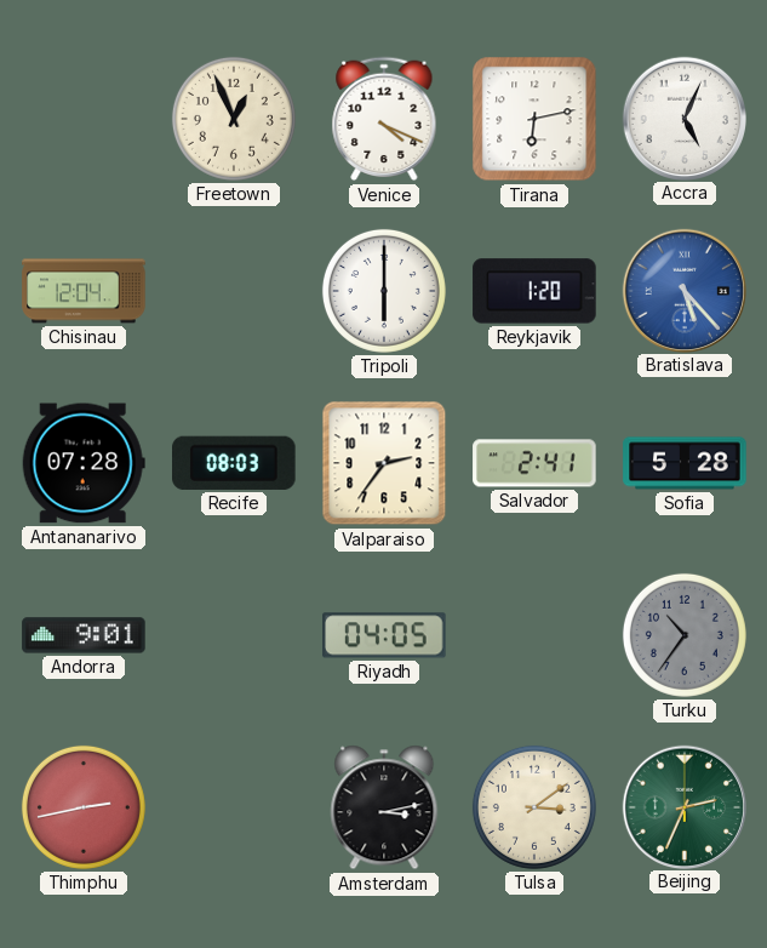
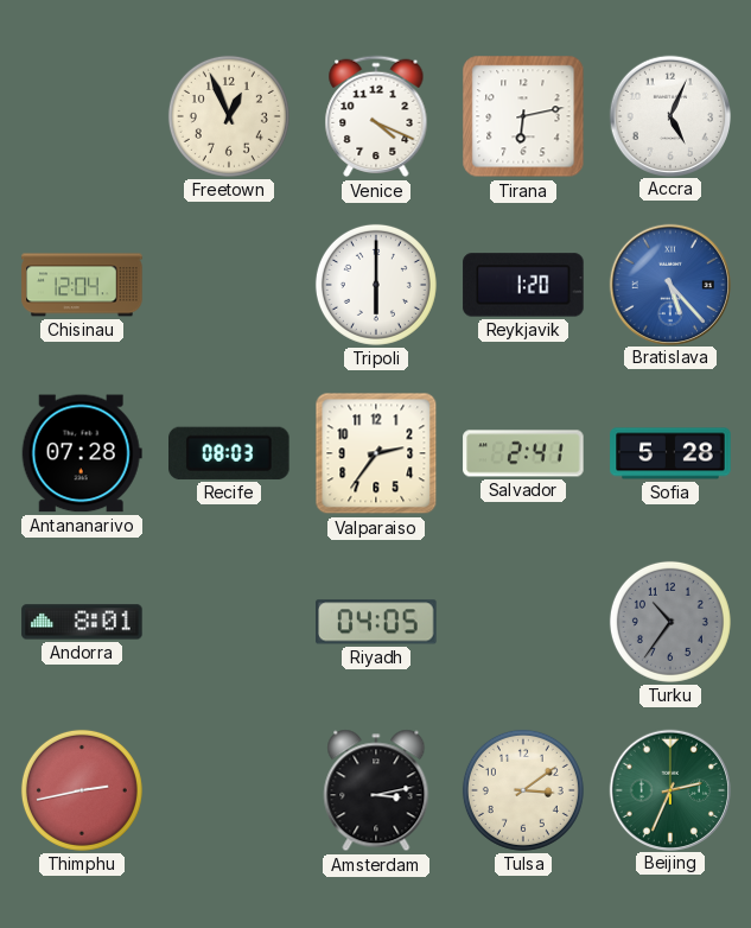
Andorra: 9:01 -> 8:01 (82, 622)
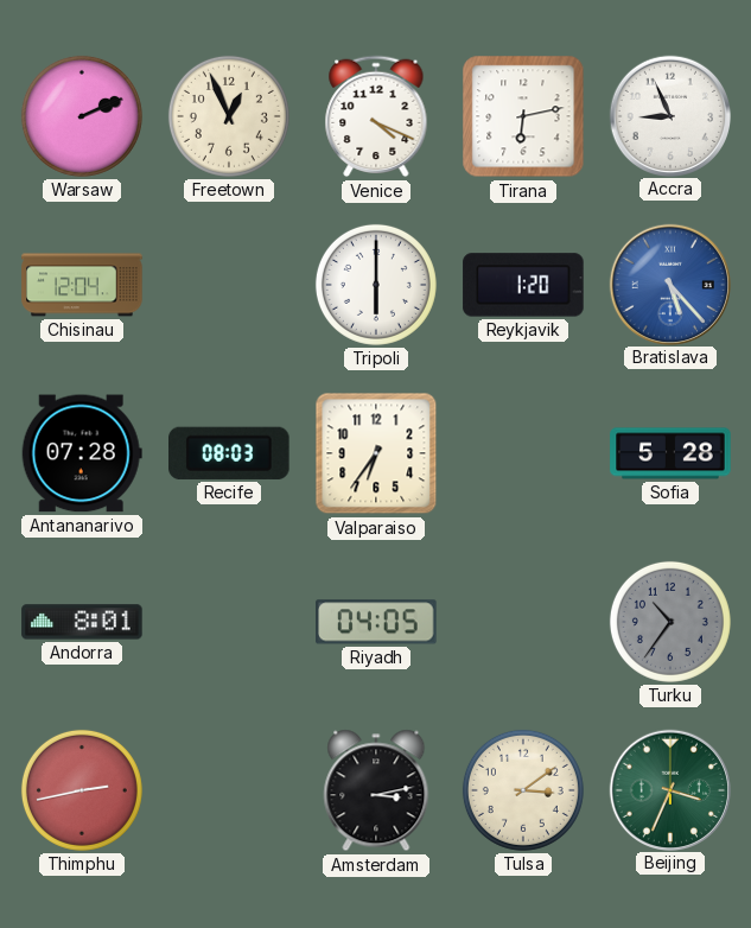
Warsaw: none -> 2:11 (82, 116)
Accra: 5:04 -> 8:56 (669, 115)
Valparaiso: 2:36 -> 6:36 (376, 453)
Salvador: 2:41 -> none (523, 453)
Beijing: 2:34 -> 3:34 (669, 789)
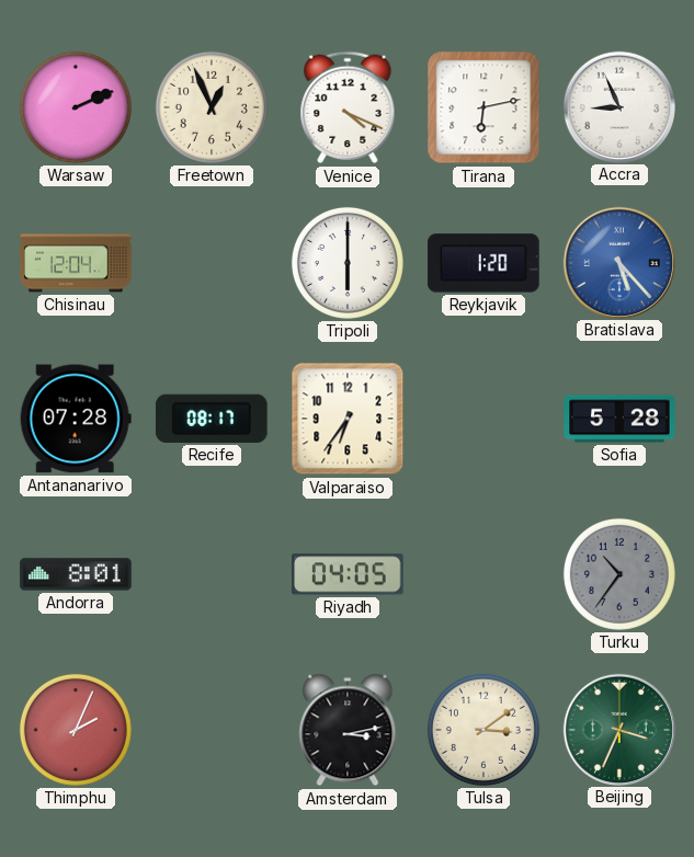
Recife: 08:03 -> 08:17 (213, 419)
Thimphu: 2:43 -> 2:04 (76, 730)
